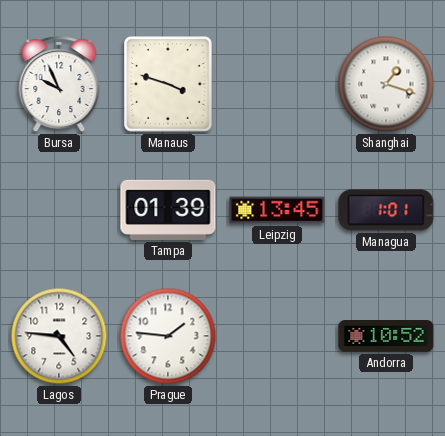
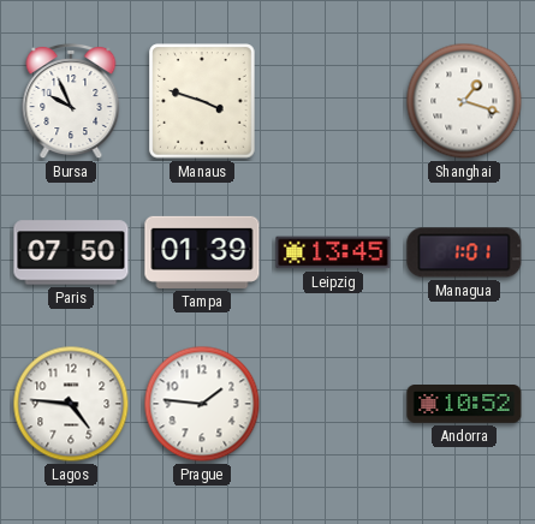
Paris: none -> 07:50 (71, 252)
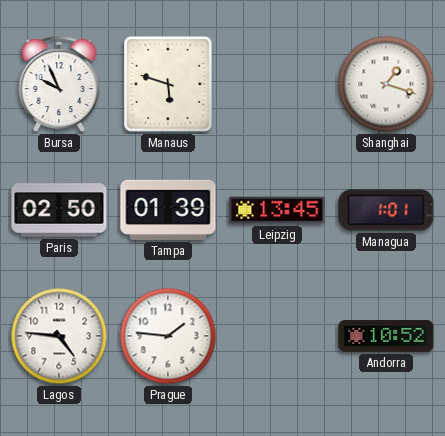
Manaus: 3:48 -> 5:48 (168, 84)
Paris: 07:50 -> 02:50 (59, 210)
